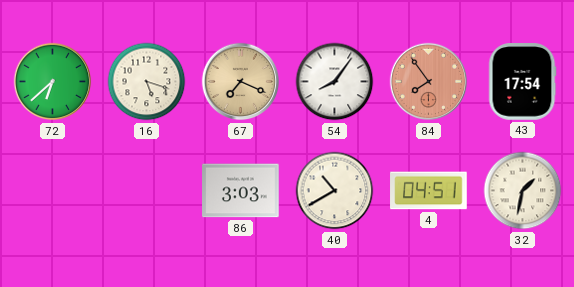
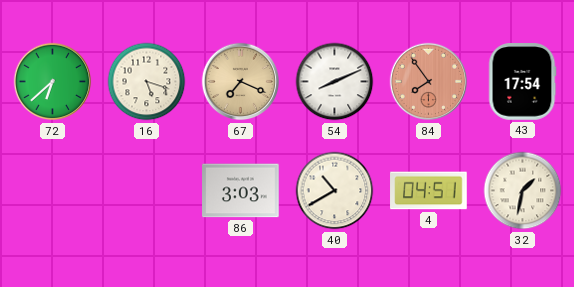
54: 8:06 -> 8:11 (335, 82)
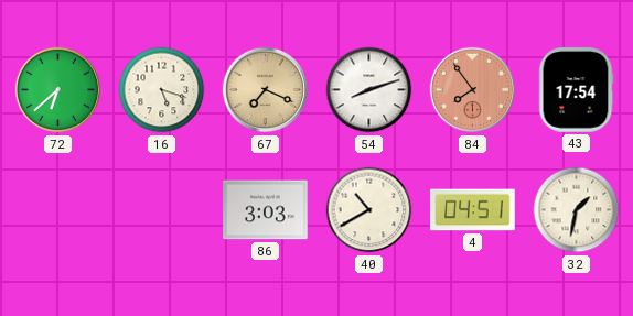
54: 8:11 -> 8:12 (369, 90)
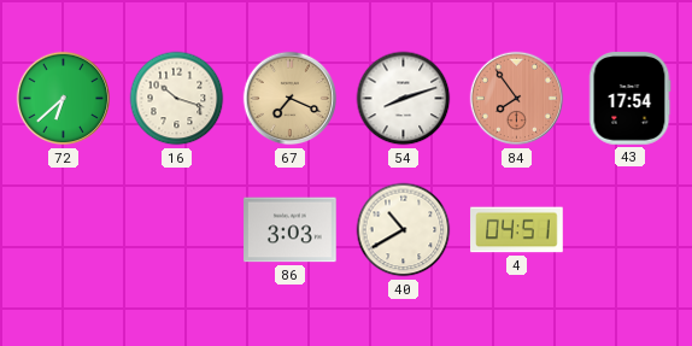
16: 5:18 -> 10:18 (177, 99)
32: 1:32 -> none (577, 210)
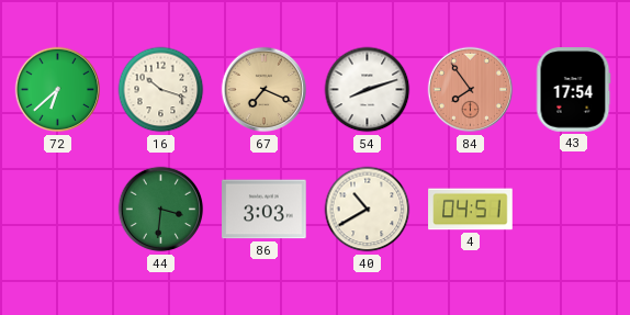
44: none -> 3:31 (161, 210)
